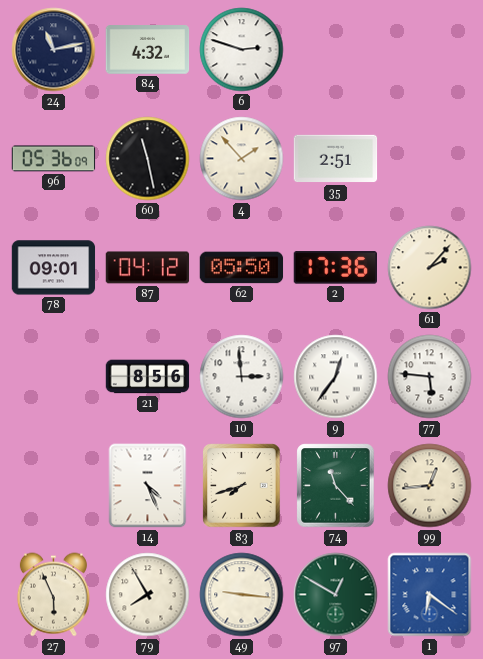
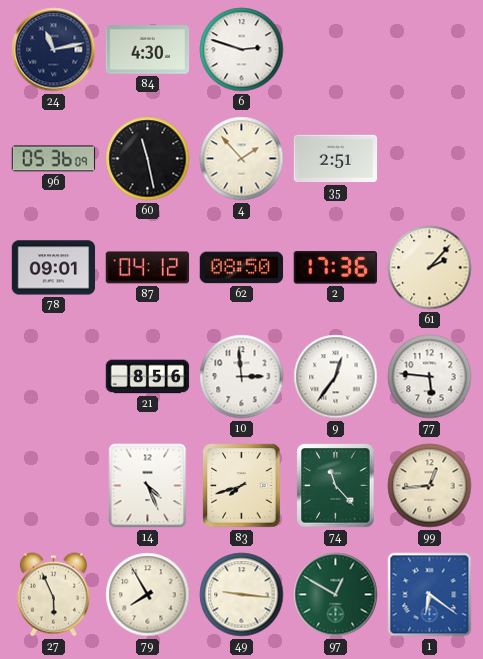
84: 4:32 -> 4:30 (148, 50)
62: 05:50 -> 08:50 (242, 268)
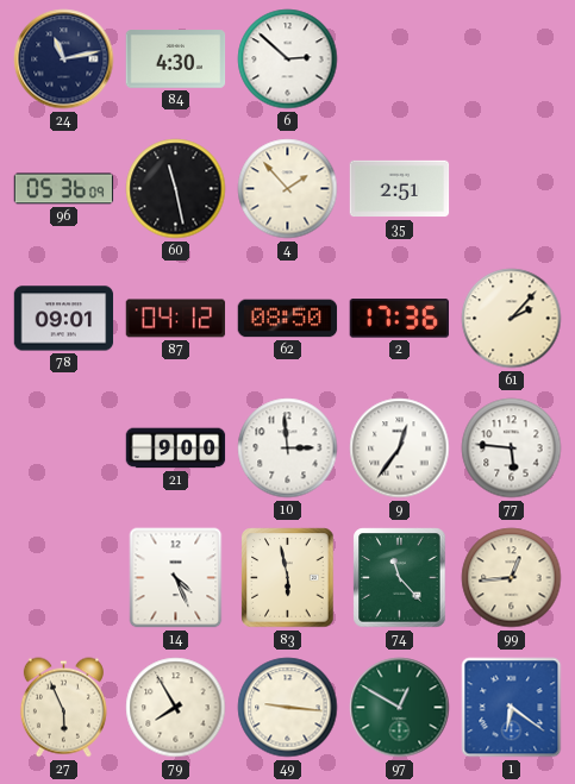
6: 2:48 -> 2:52 (288, 59)
21: 8:56 -> 9:00 (176, 449)
83: 7:42 -> 5:58 (288, 578)
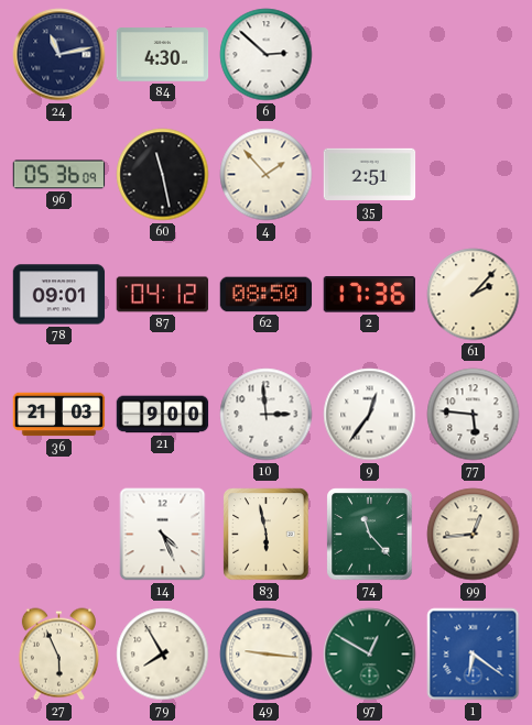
36: none -> 21:03 (59, 415)
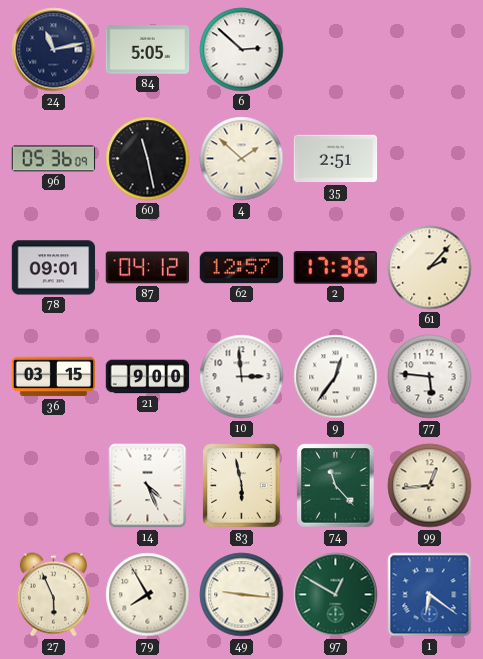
84: 4:30 -> 5:05 (148, 50)
4: 1:53 -> 1:52 (242, 159)
62: 08:50 -> 12:57 (242, 268)
36: 21:03 -> 03:15 (54, 377)
